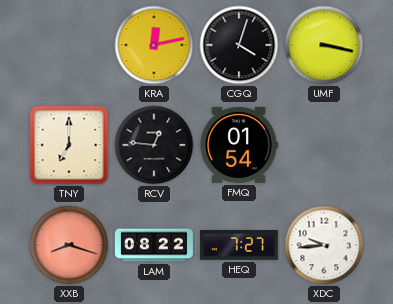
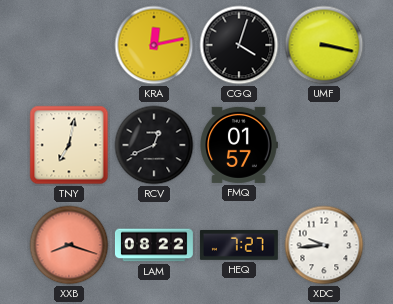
TNY: 7:00 -> 7:02 (69, 145)
RCV: 12:46 -> 12:41 (154, 145)
FMQ: 01:54 -> 01:57 (239, 145)
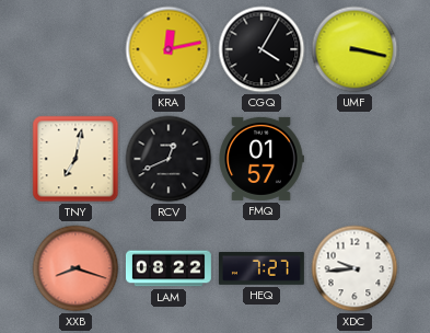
CGQ: 4:03 -> 4:05 (262, 49)
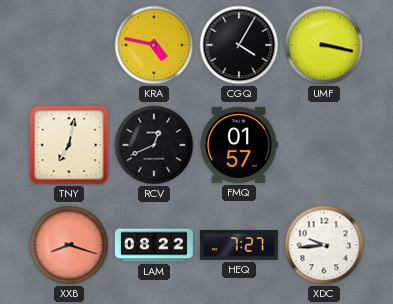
KRA: 12:13 -> 4:47 (154, 45)
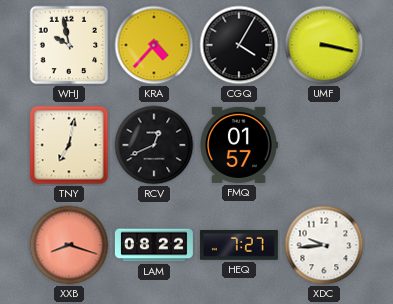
WHJ: none -> 9:58 (69, 45)
KRA: 4:47 -> 4:37 (154, 45)
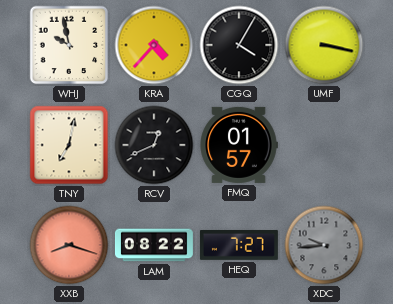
XDC dial: white -> grey (324, 245)
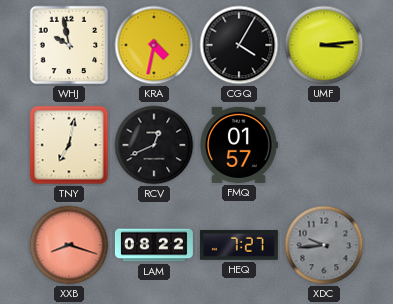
KRA: 4:37 -> 4:32 (154, 45)
UMF: 3:17 -> 3:14 (324, 45)
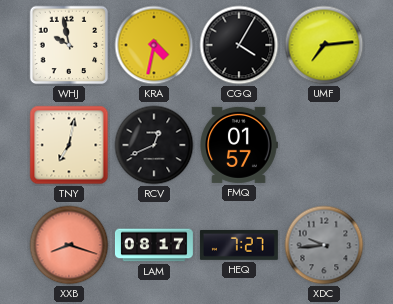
UMF: 3:14 -> 7:14 (324, 45)
LAM: 08:22 -> 08:17 (154, 245)
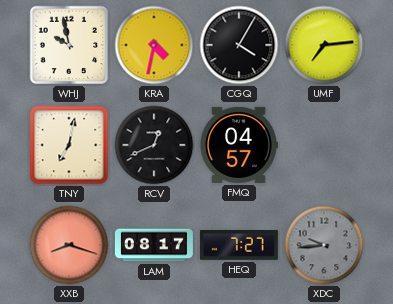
FMQ: 01:57 -> 04:57 (239, 145)
